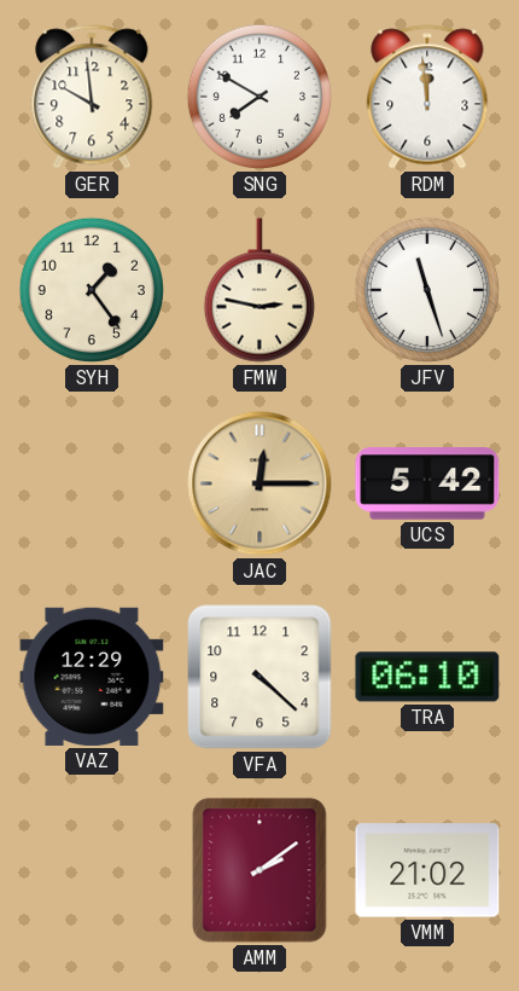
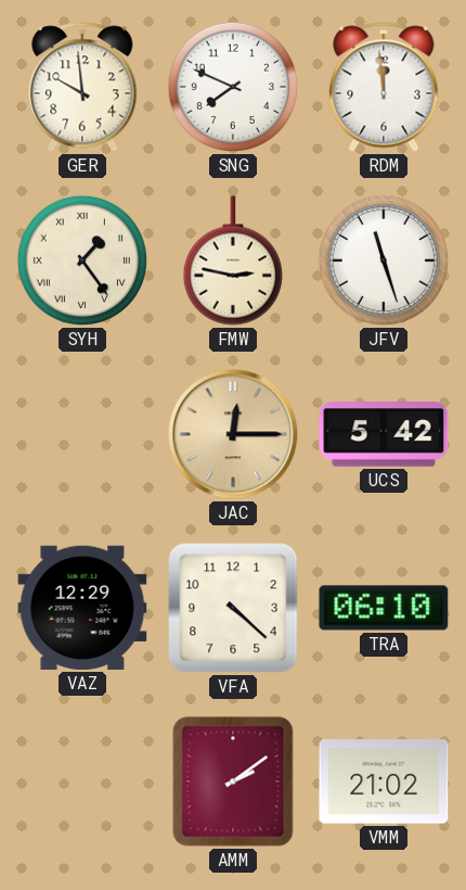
SNG: 7:50 -> 7:49 (233, 87)
SYH numerals: Arabic -> Roman (82, 260)
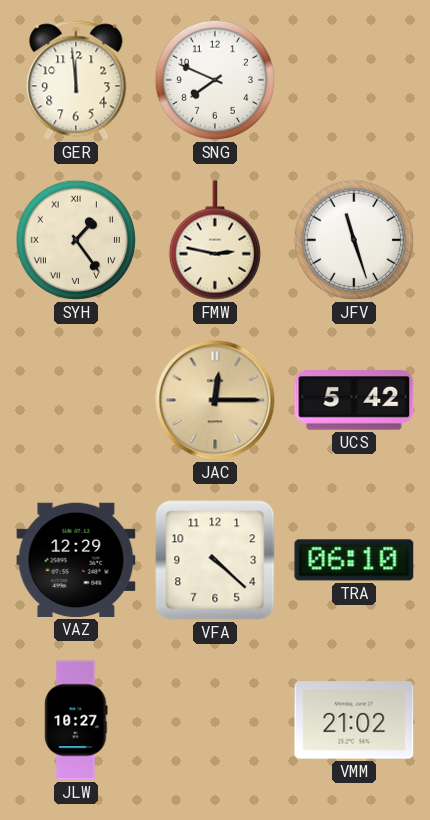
GER: 9:59 -> 11:59 (76, 80)
RDM: 11:59 -> none (384, 87)
JLW: none -> 10:27 (76, 720)
AMM: 2:09 -> none (233, 781)
